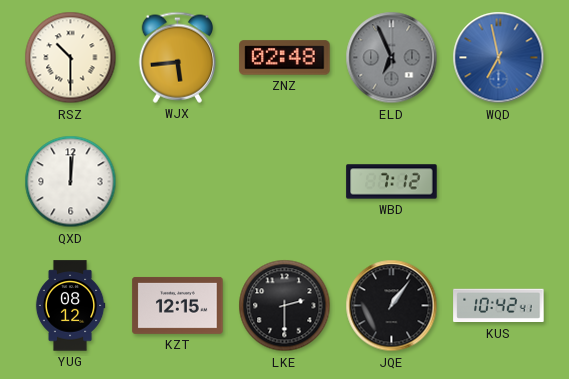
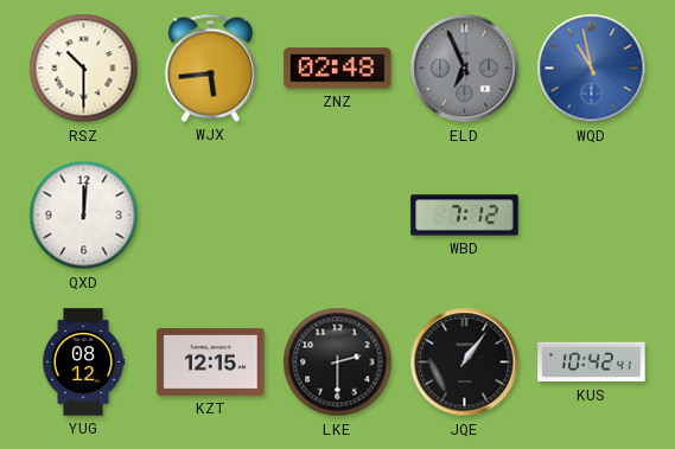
WQD: 6:58 -> 10:58 (592, 69)
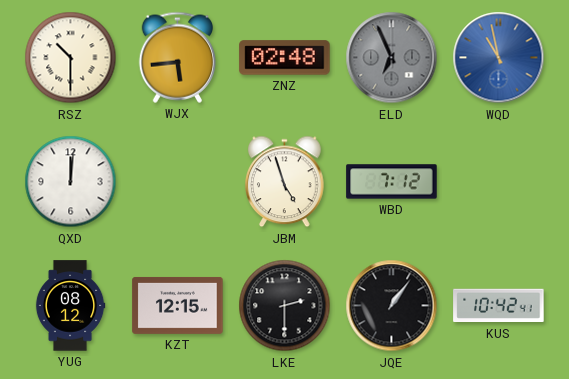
JBM: none -> 4:57 (285, 182)
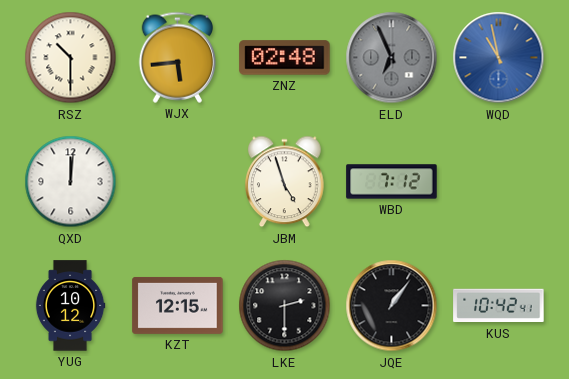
YUG: 08:12 -> 10:12 (70, 306)
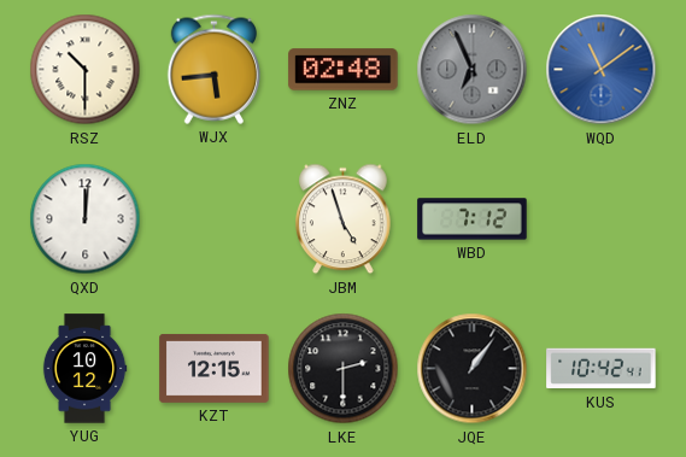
WQD: 10:58 -> 11:09 (602, 70)
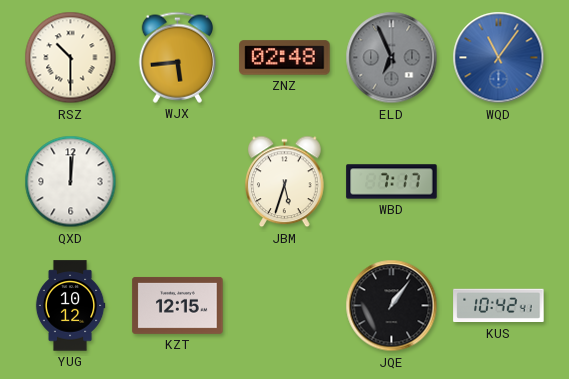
WQD: 11:09 -> 11:06 (499, 58)
JBM: 4:57 -> 5:33 (285, 182)
WBD: 7:12 -> 7:17 (392, 182)
LKE: 2:30 -> none (344, 369)
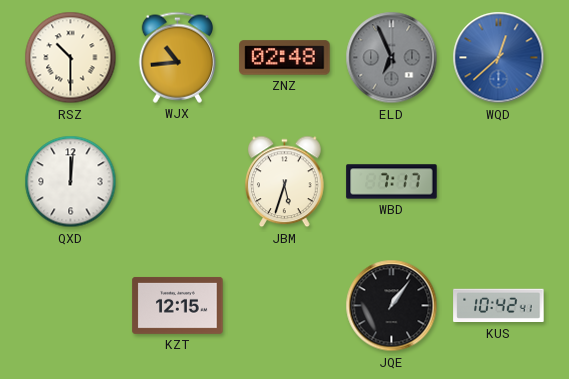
WJX: 5:44 -> 10:44 (177, 57)
WQD: 11:06 -> 12:38 (499, 58)
YUG: 10:12 -> none (70, 306)
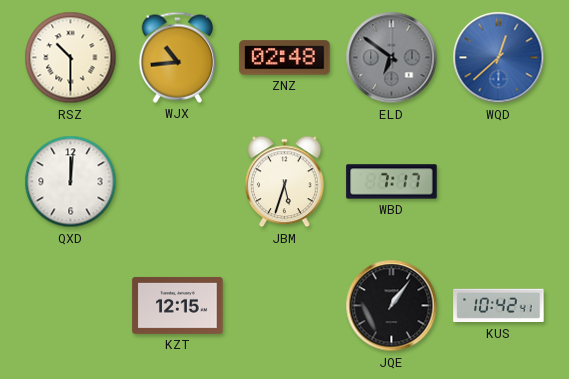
ELD: 6:56 -> 6:51 (392, 58)
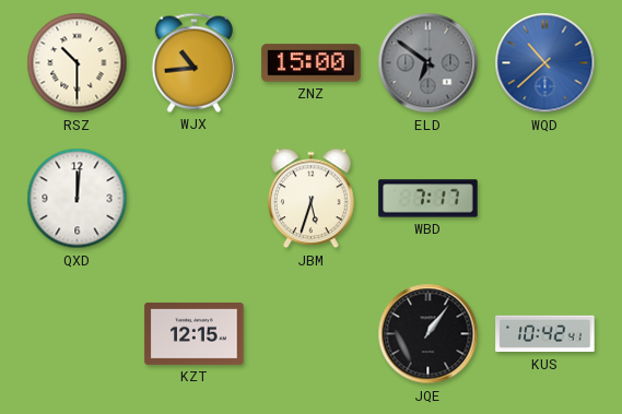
ZNZ: 02:48 -> 15:00 (312, 63)
WQD: 12:38 -> 10:38 (545, 63)
